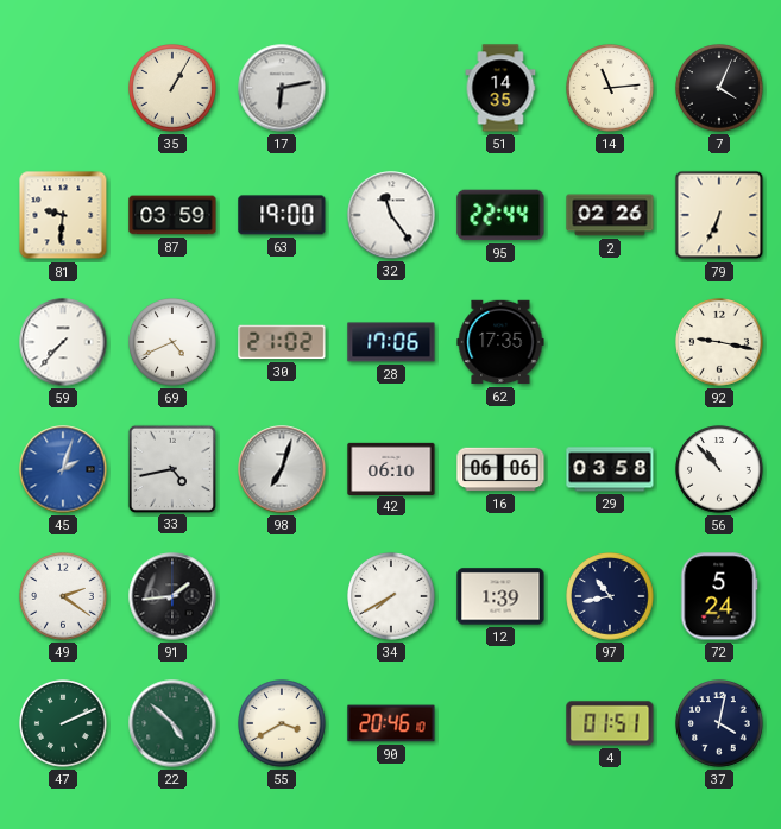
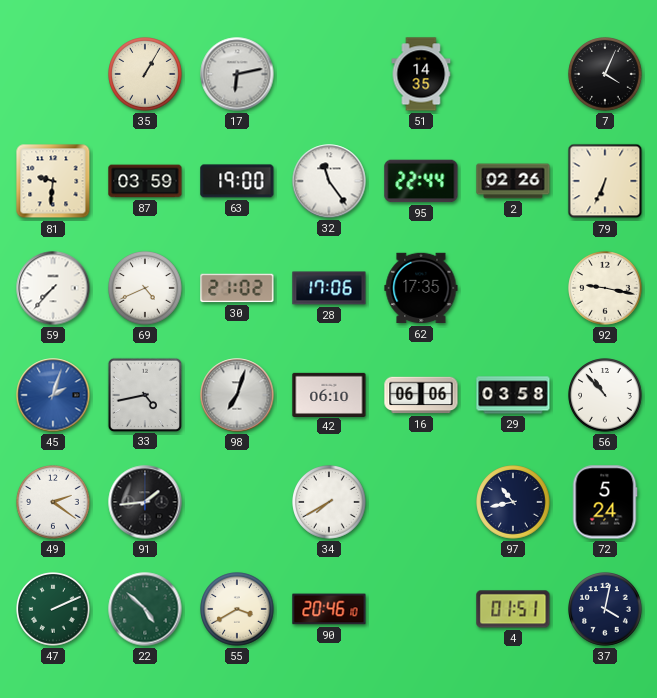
14: 11:14 -> none (610, 88)
12: 1:39 -> none (500, 596)
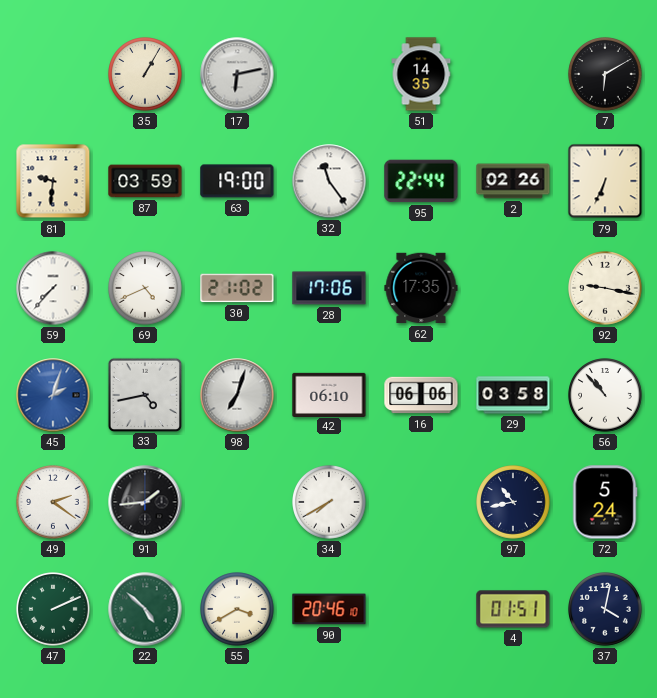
7: 4:04 -> 6:10 (605, 74)
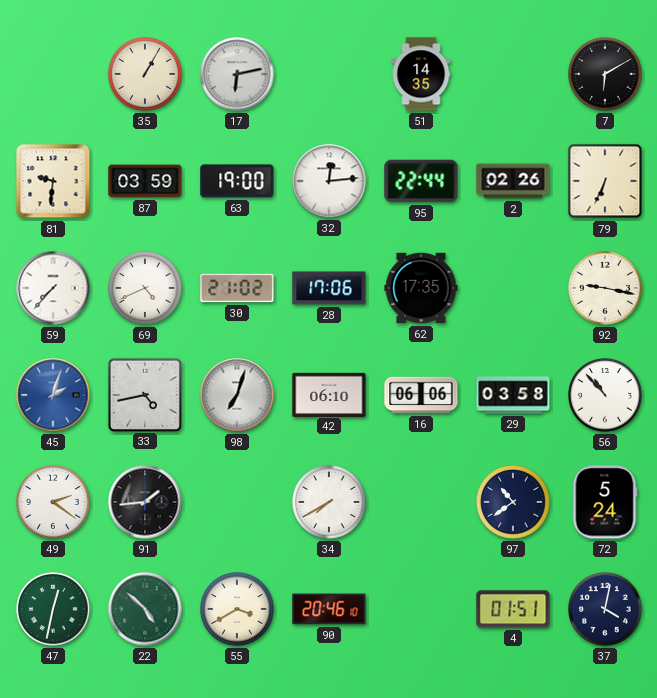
32: 11:24 -> 12:14 (329, 181)
97: 10:43 -> 10:39 (513, 502)
47: 2:11 -> 12:32 (53, 609)
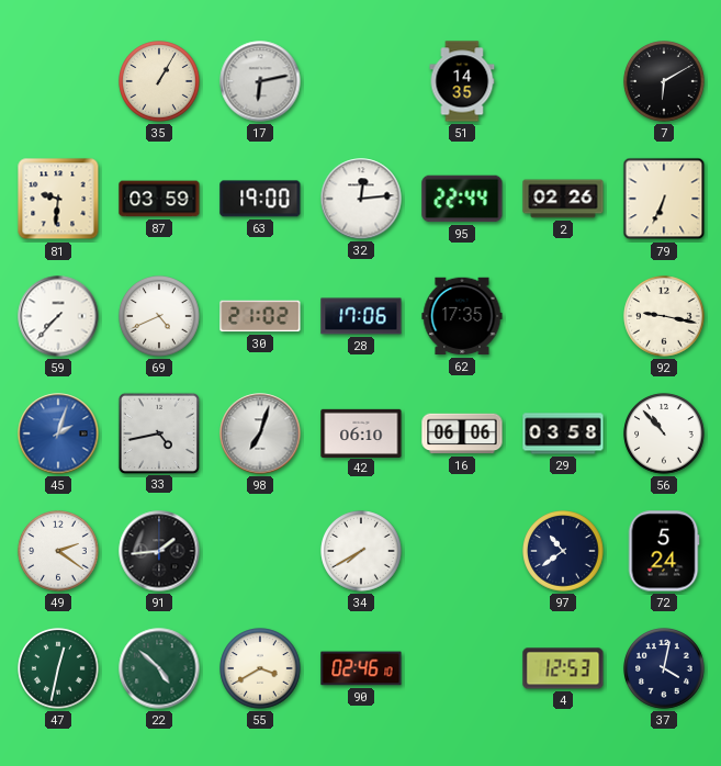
90: 20:46 -> 02:46 (361, 668)
4: 01:51 -> 12:53 (563, 668)
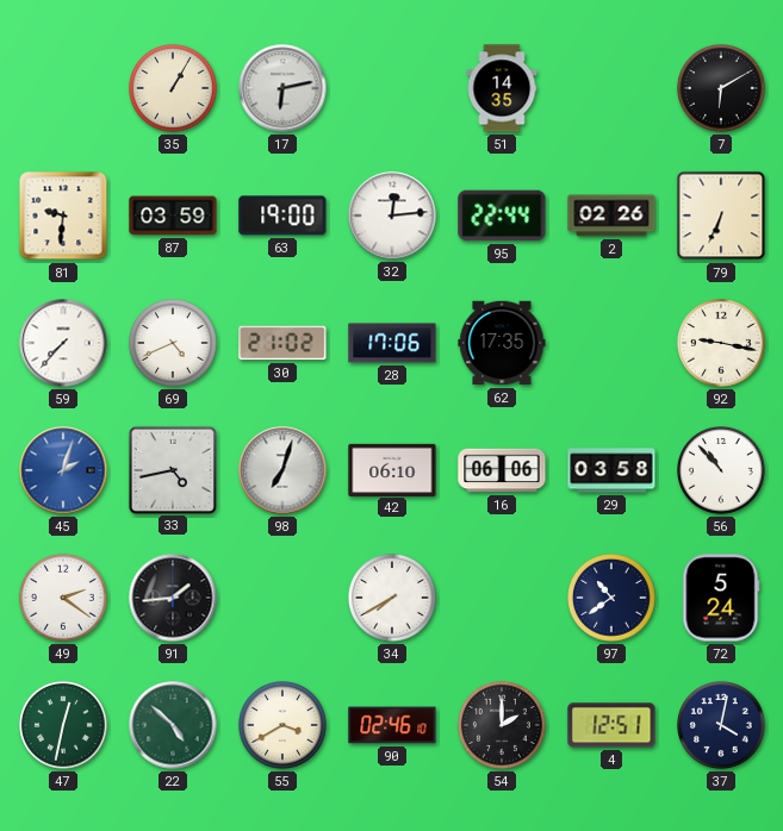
54: none -> 2:00 (502, 725)
4: 12:53 -> 12:51 (611, 725)
